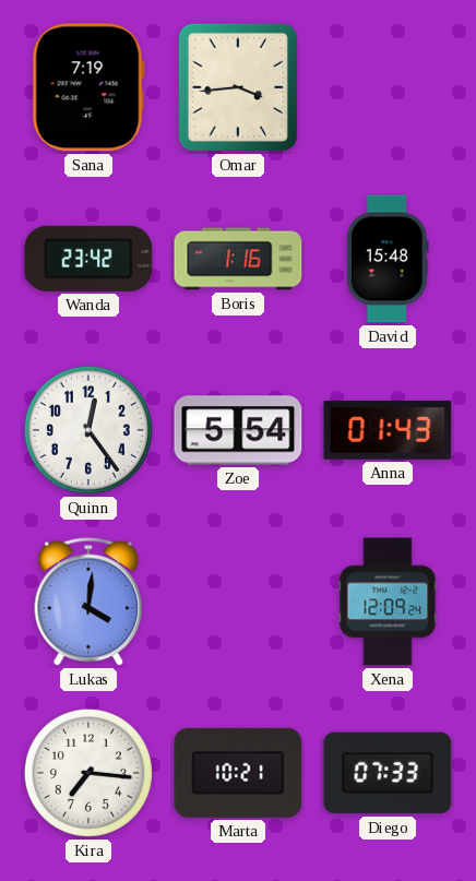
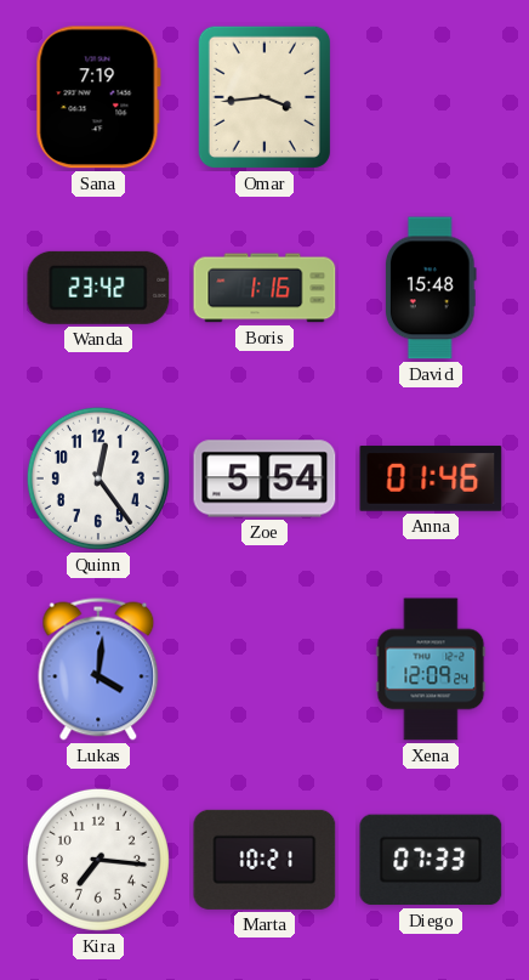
Anna: 01:43 -> 01:46 (431, 478)
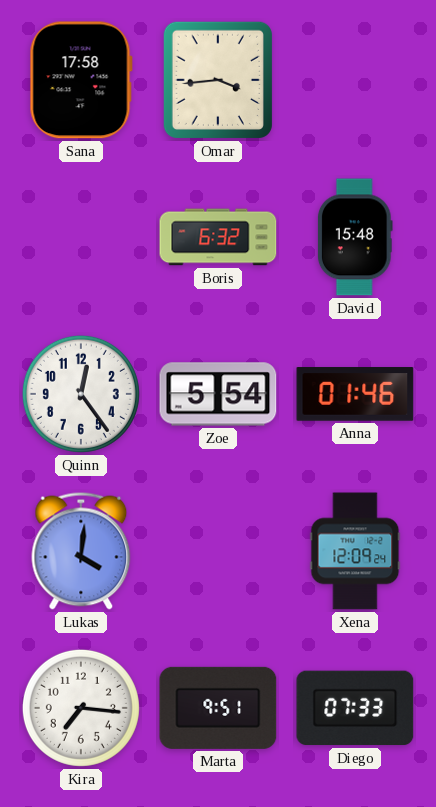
Sana: 7:19 -> 17:58 (81, 80)
Wanda: 23:42 -> none (98, 288)
Boris: 1:16 -> 6:32 (218, 237)
Marta: 10:21 -> 9:51 (218, 708)
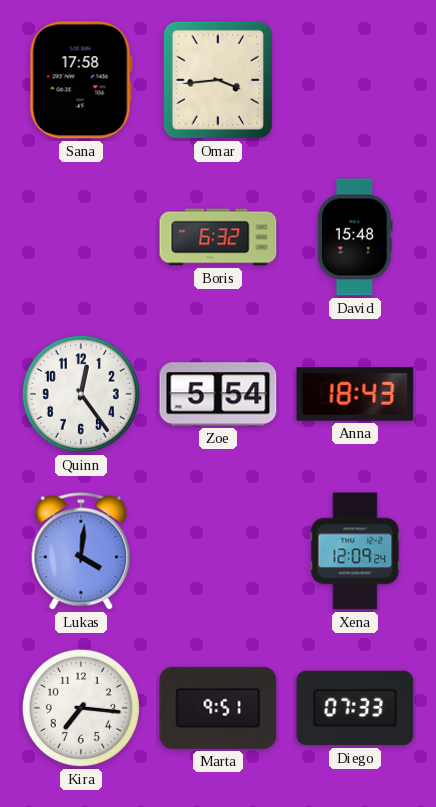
Anna: 01:46 -> 18:43 (355, 394)
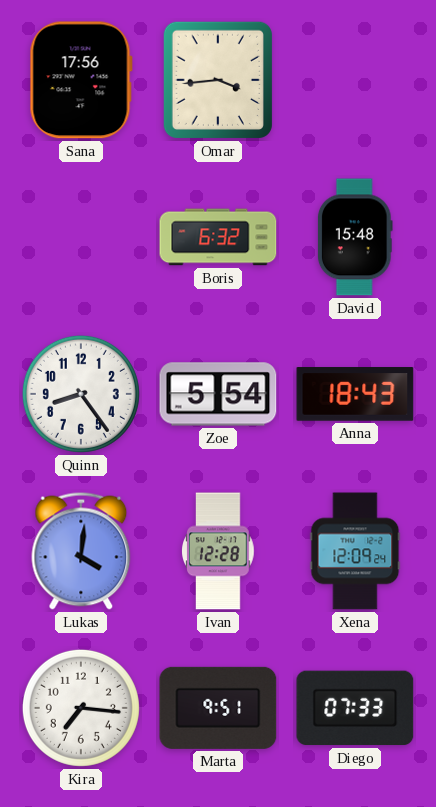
Sana: 17:58 -> 17:56 (81, 80)
Quinn: 12:24 -> 8:24 (81, 394)
Ivan: none -> 12:28 (218, 551)
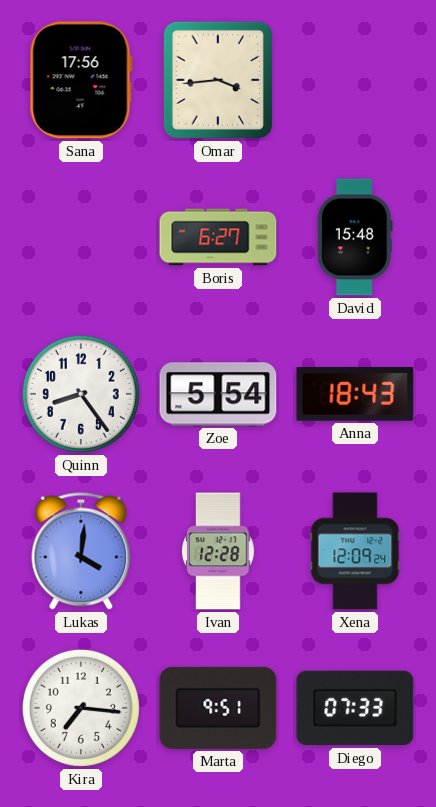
Boris: 6:32 -> 6:27 (218, 237)
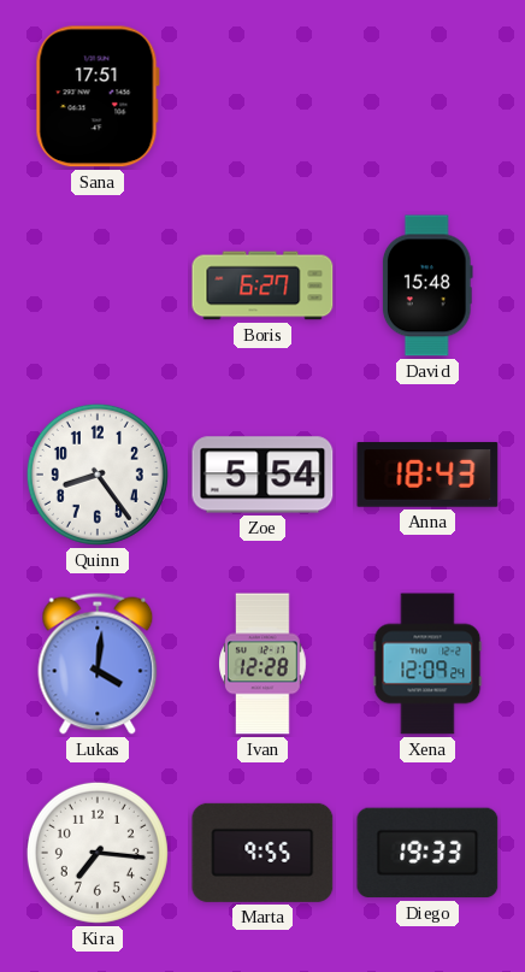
Sana: 17:56 -> 17:51 (98, 96)
Omar: 3:44 -> none (218, 80)
Marta: 9:51 -> 9:55 (262, 853)
Diego: 07:33 -> 19:33 (427, 853)
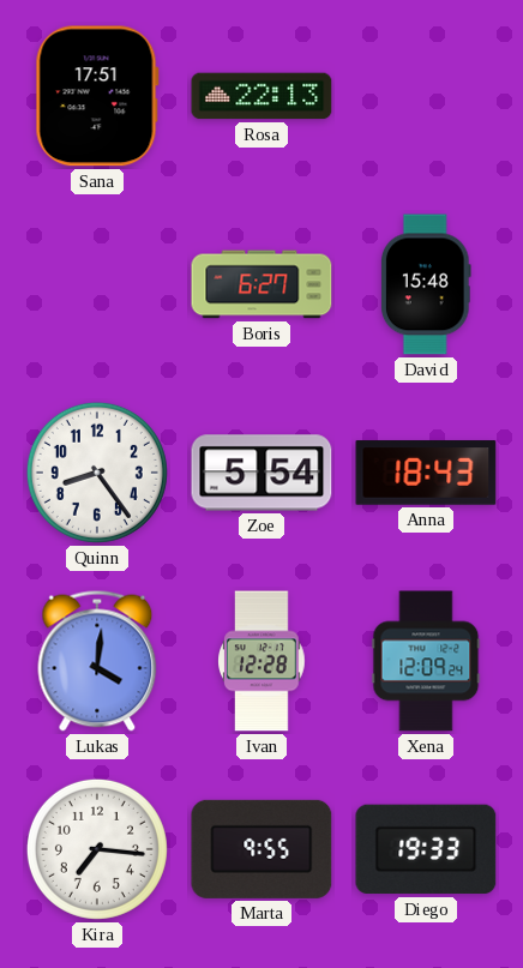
Rosa: none -> 22:13 (261, 96)
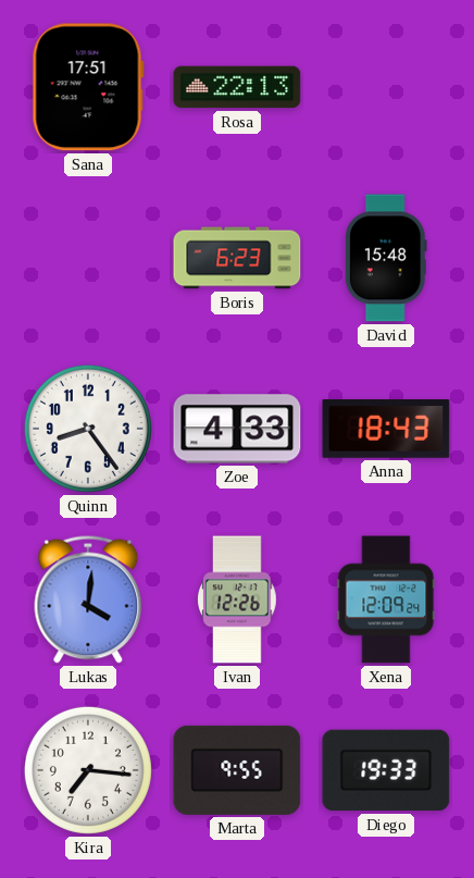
Boris: 6:27 -> 6:23 (237, 258)
Zoe: 5:54 -> 4:33 (237, 429)
Ivan: 12:28 -> 12:26 (237, 599)
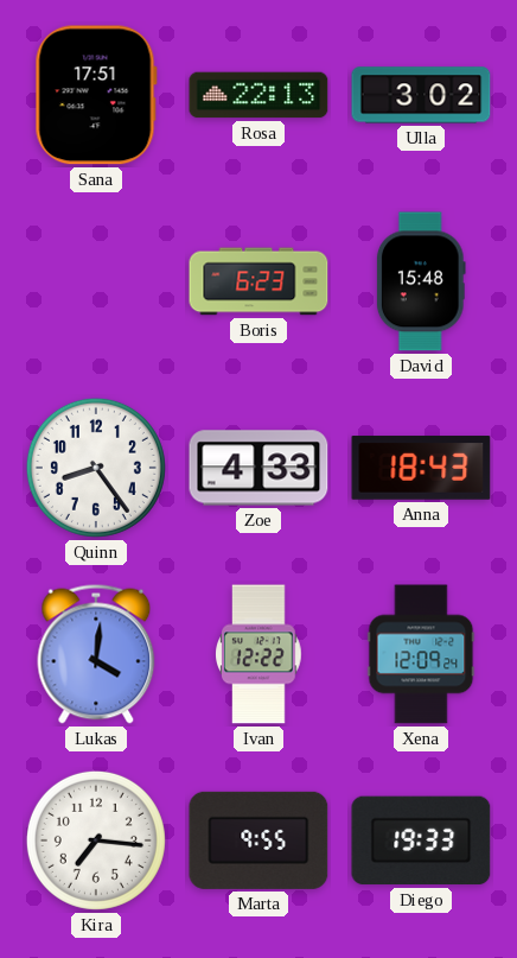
Ulla: none -> 3:02 (421, 95)
Ivan: 12:26 -> 12:22 (258, 654)
